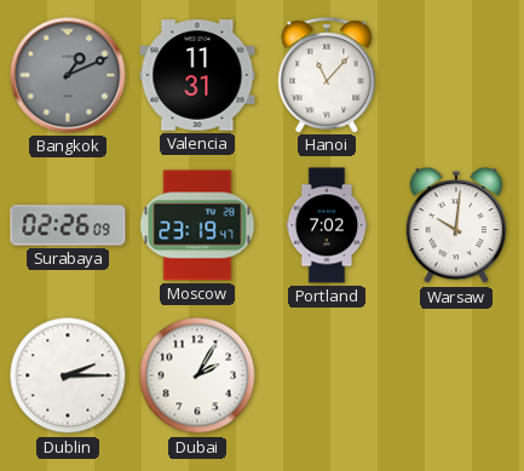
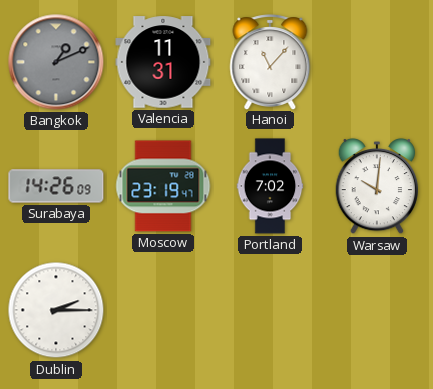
Surabaya: 02:26 -> 14:26 (56, 186)
Dubai: 2:05 -> none (197, 375)
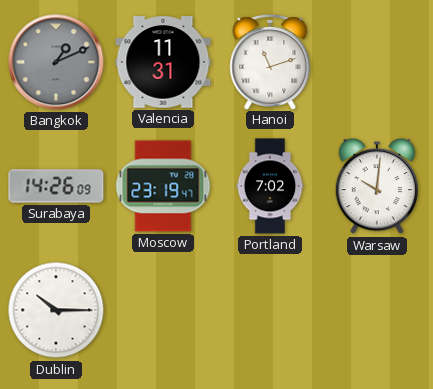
Hanoi: 11:07 -> 11:12 (270, 62)
Dublin: 2:15 -> 10:15 (56, 310)
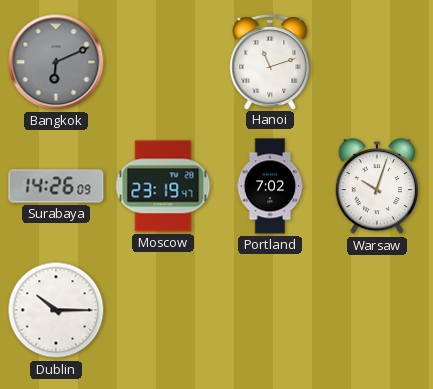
Bangkok: 1:11 -> 6:11 (56, 62)
Valencia: 11:31 -> none (163, 62)
Warsaw: 10:01 -> 10:03 (376, 186)
